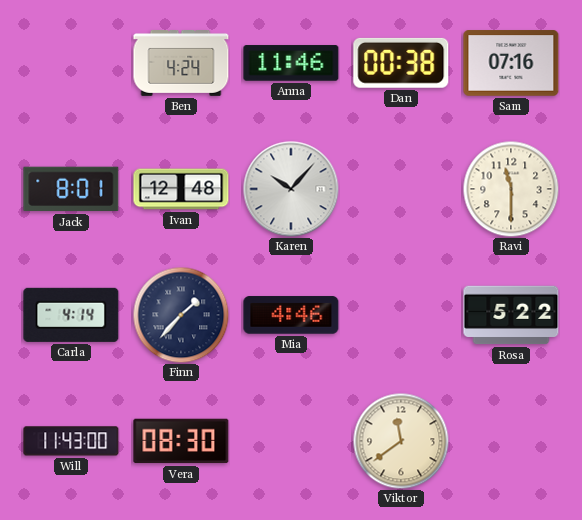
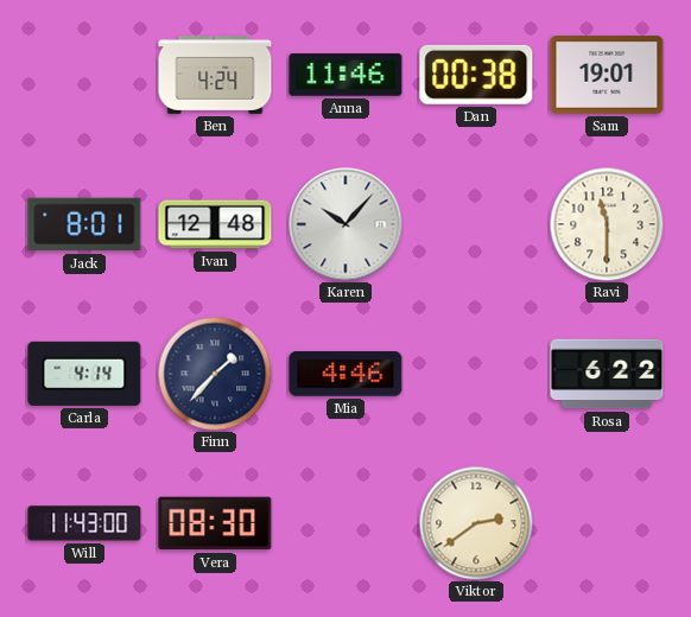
Sam: 07:16 -> 19:01 (607, 75)
Rosa: 5:22 -> 6:22 (607, 374)
Viktor: 11:39 -> 2:39 (476, 523)
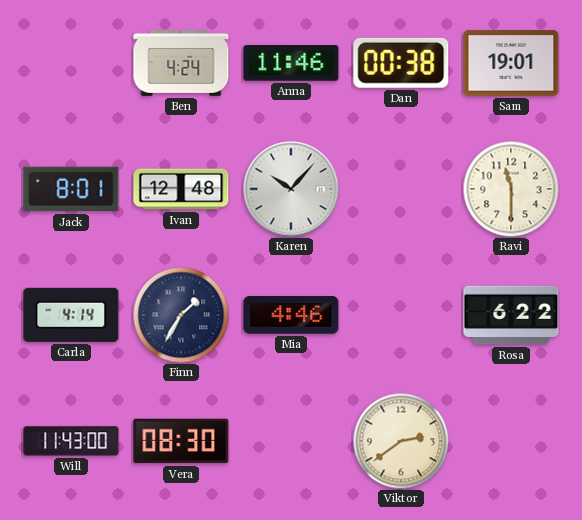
Finn: 1:37 -> 1:35 (181, 315)
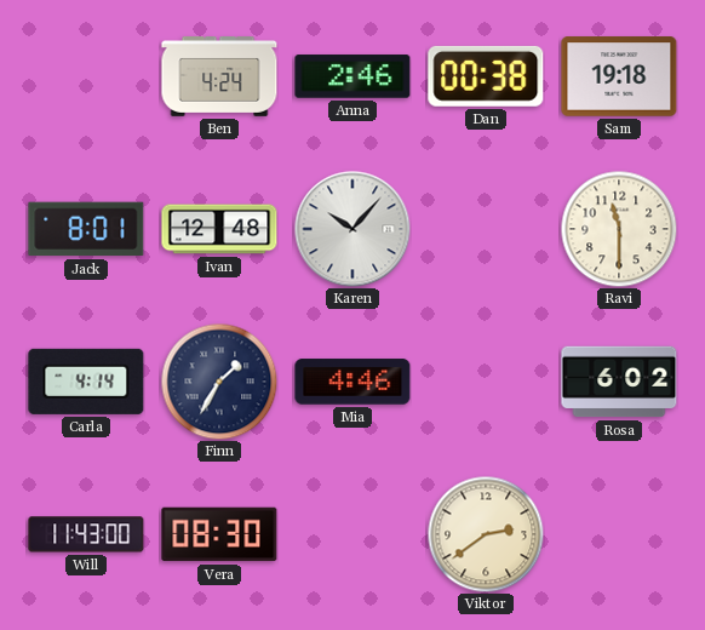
Anna: 11:46 -> 2:46 (352, 76)
Sam: 19:01 -> 19:18 (619, 76)
Rosa: 6:22 -> 6:02 (619, 382)
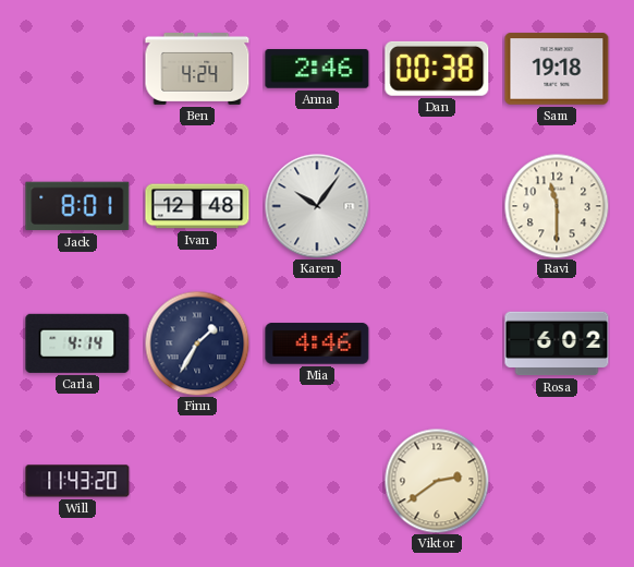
Karen: 10:07 -> 10:06 (317, 206)
Will: 11:43:00 -> 11:43:20 (77, 481)
Vera: 08:30 -> none (219, 534)
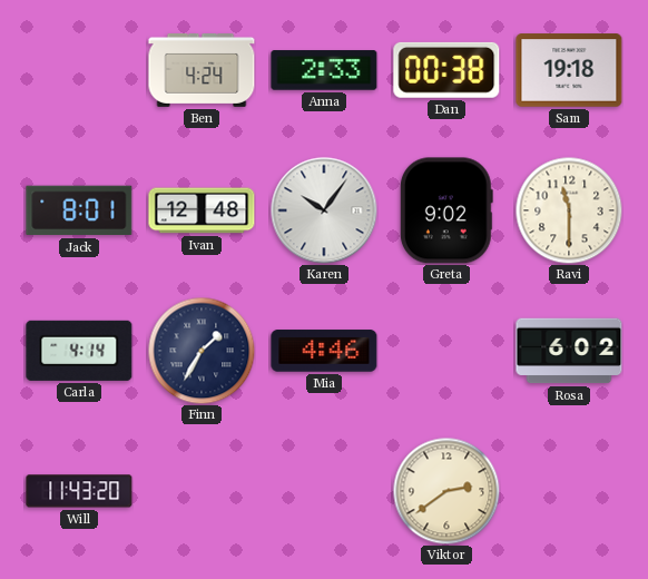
Anna: 2:46 -> 2:33 (324, 70)
Greta: none -> 9:02 (446, 210)
